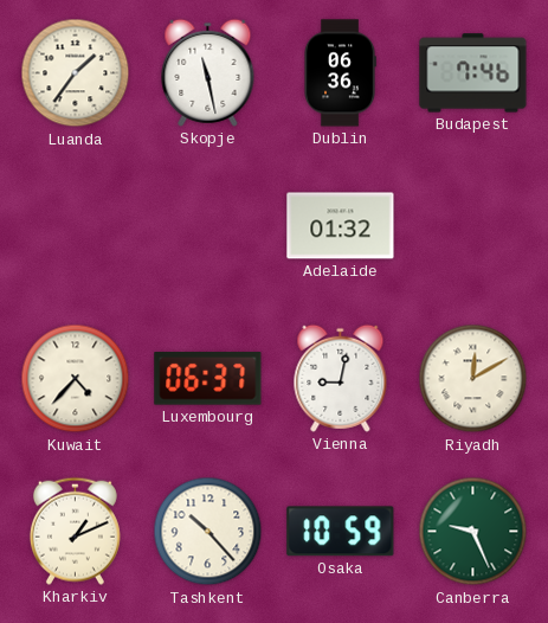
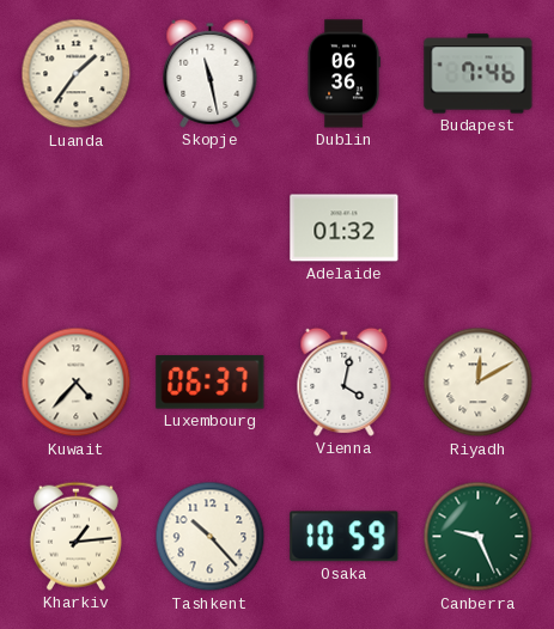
Vienna: 9:02 -> 4:02 (345, 381)
Kharkiv: 1:11 -> 1:14 (75, 536)
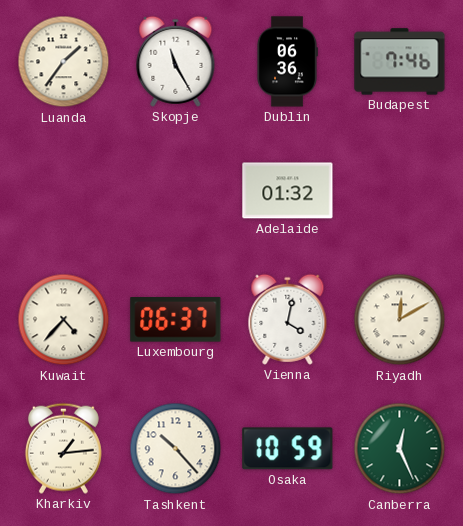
Skopje: 11:28 -> 11:25 (176, 61)
Canberra: 9:26 -> 12:26 (400, 449)
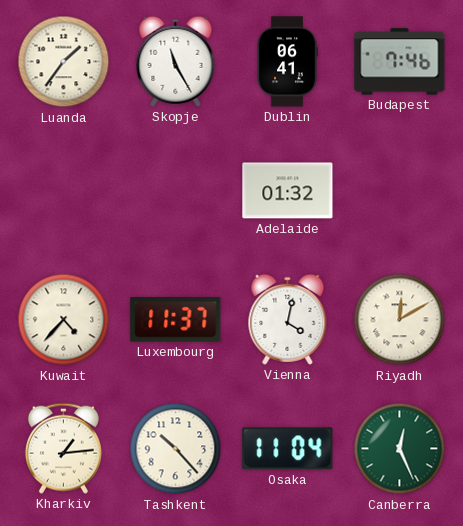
Dublin: 06:36 -> 06:41 (287, 62)
Luxembourg: 06:37 -> 11:37 (176, 320)
Osaka: 10:59 -> 11:04 (288, 449)
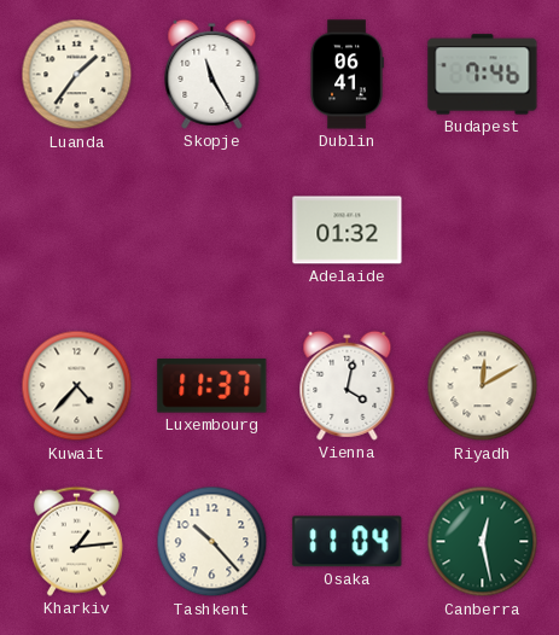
Canberra: 12:26 -> 12:28 (483, 542)
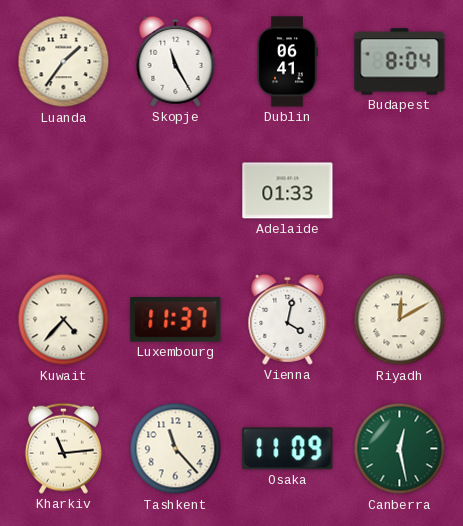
Budapest: 7:46 -> 8:04 (400, 62)
Adelaide: 01:32 -> 01:33 (288, 191)
Kharkiv: 1:14 -> 11:14 (63, 448)
Tashkent: 10:23 -> 11:23 (176, 449)
Osaka: 11:04 -> 11:09 (288, 449)
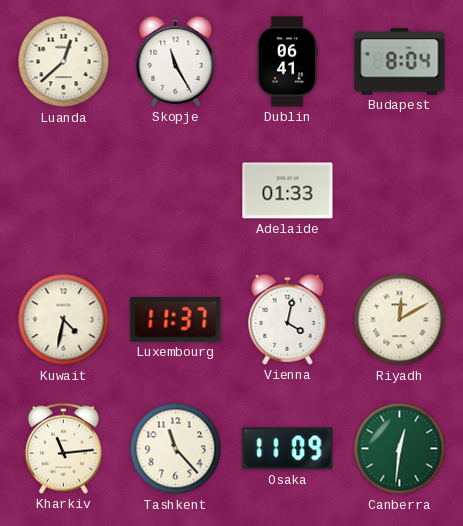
Luanda: 1:36 -> 12:38 (64, 62)
Kuwait: 4:37 -> 4:32 (64, 320)
Canberra: 12:28 -> 12:31 (400, 449)
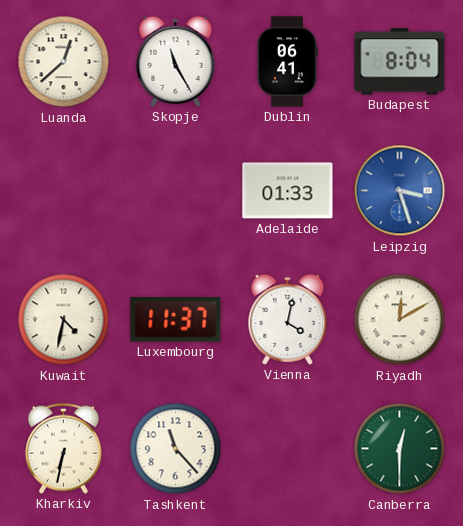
Leipzig: none -> 3:27 (400, 191)
Kharkiv: 11:14 -> 6:32 (63, 448)
Osaka: 11:09 -> none (288, 449)
Canberra: 12:31 -> 12:30 (400, 449)
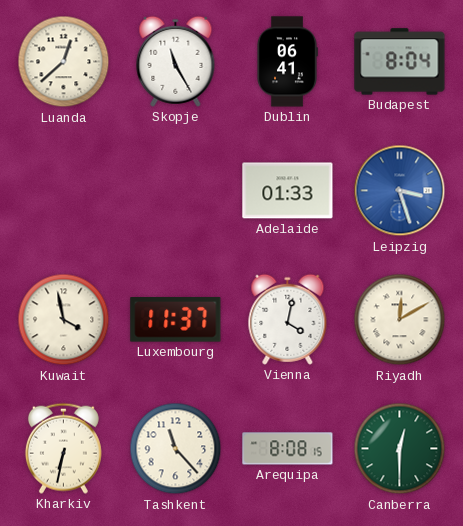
Kuwait: 4:32 -> 3:58 (64, 320)
Arequipa: none -> 8:08 (288, 449)
